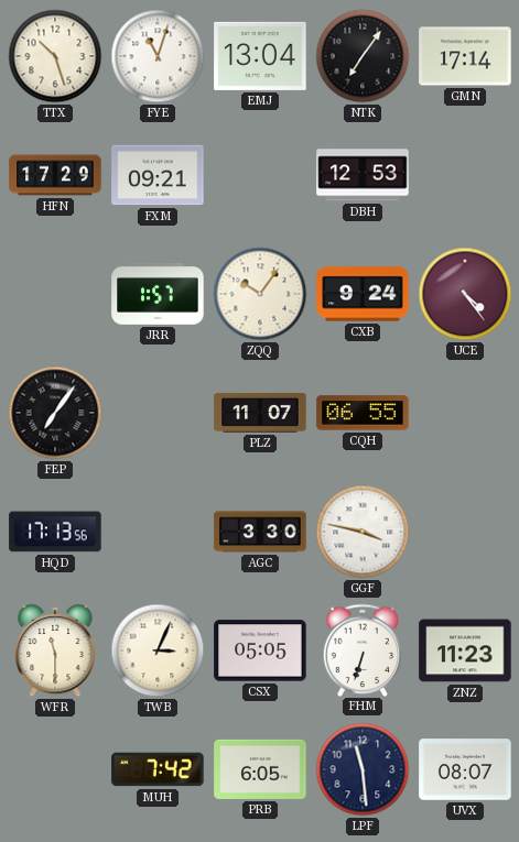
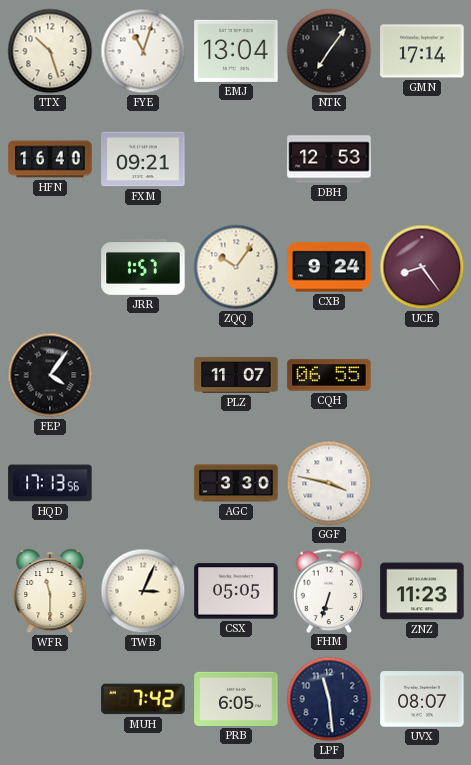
HFN: 17:29 -> 16:40 (50, 159)
UCE: 4:24 -> 8:24 (422, 267)
FEP: 7:06 -> 4:06 (50, 375)
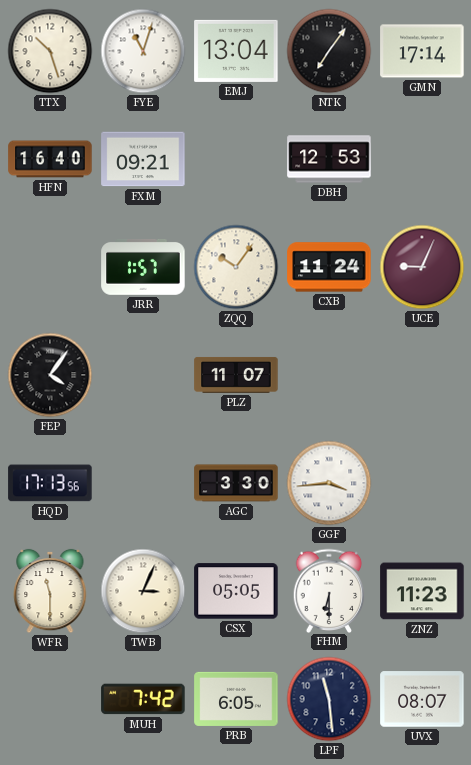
CXB: 9:24 -> 11:24 (329, 267)
UCE: 8:24 -> 9:04 (422, 267)
CQH: 06:55 -> none (329, 375)
GGF: 3:47 -> 3:44 (329, 483)
FHM: 6:33 -> 6:30 (329, 590)
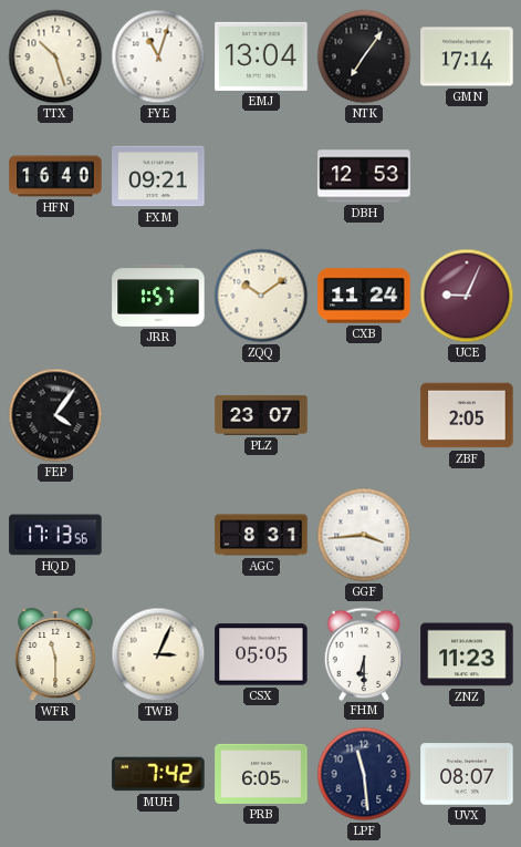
ZQQ: 10:06 -> 10:09 (261, 296)
PLZ: 11:07 -> 23:07 (261, 415)
ZBF: none -> 2:05 (467, 415)
AGC: 3:30 -> 8:31 (261, 535)
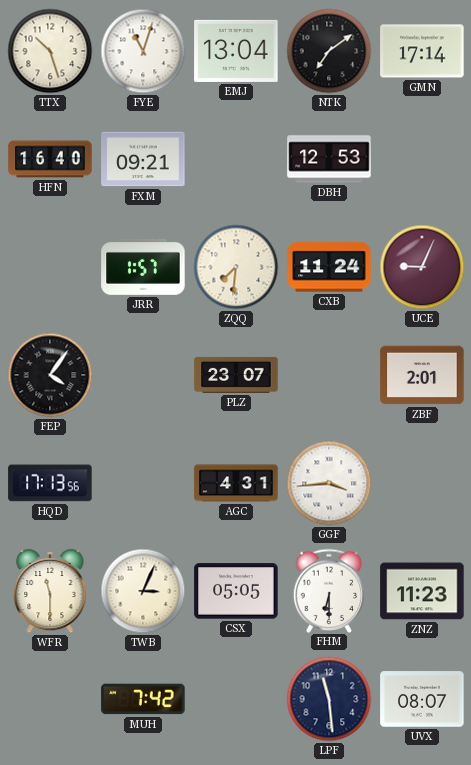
NTK: 7:06 -> 7:09 (329, 51)
ZQQ: 10:09 -> 7:31 (236, 267)
ZBF: 2:05 -> 2:01 (422, 375)
AGC: 8:31 -> 4:31 (236, 483)
PRB: 6:05 -> none (261, 774)
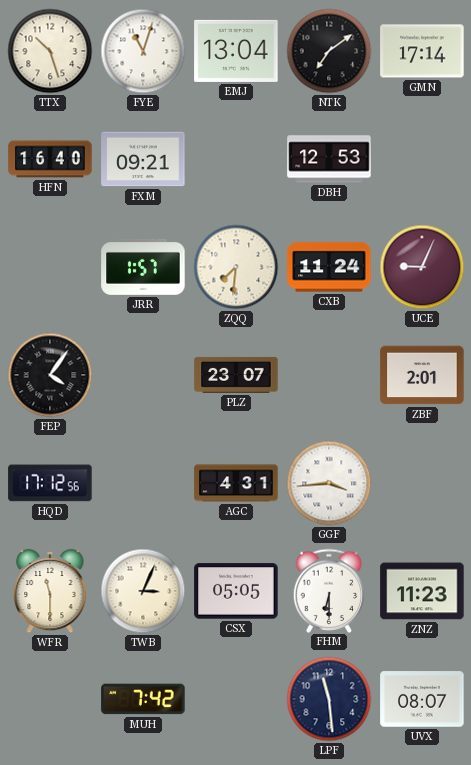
HQD: 17:13 -> 17:12 (50, 483)
